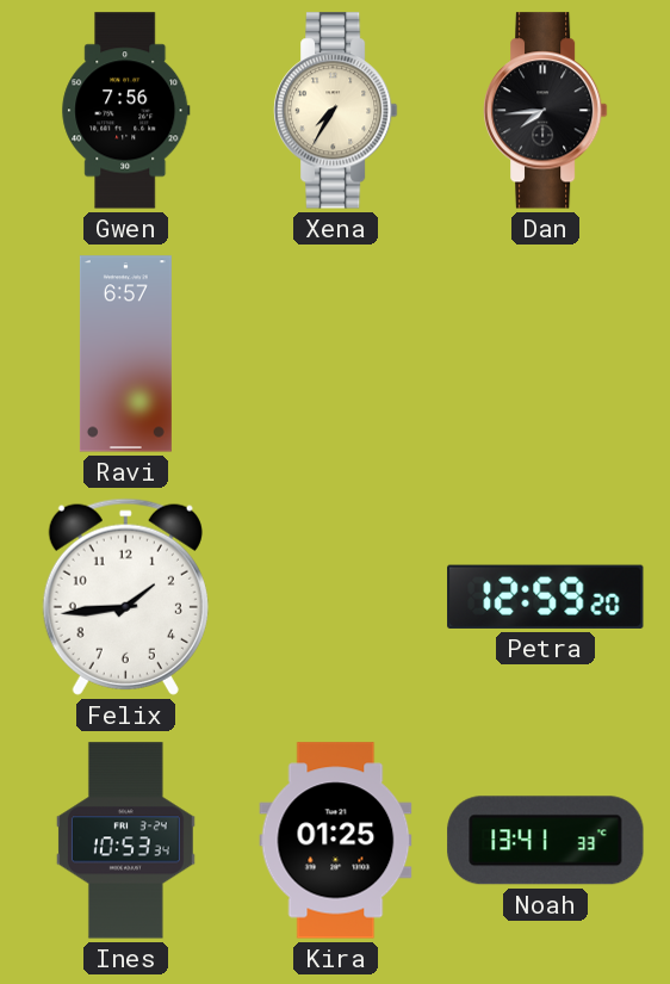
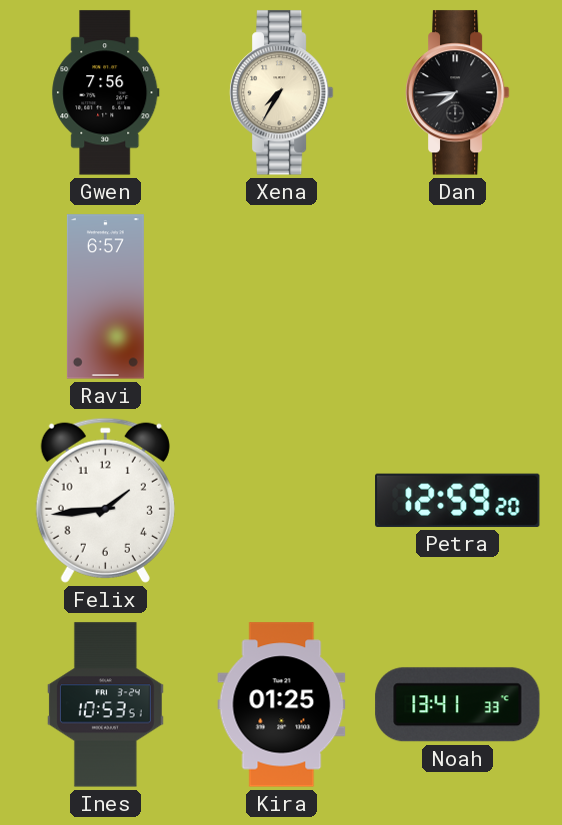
Ines: 10:53:34 -> 10:53:51 (105, 705)
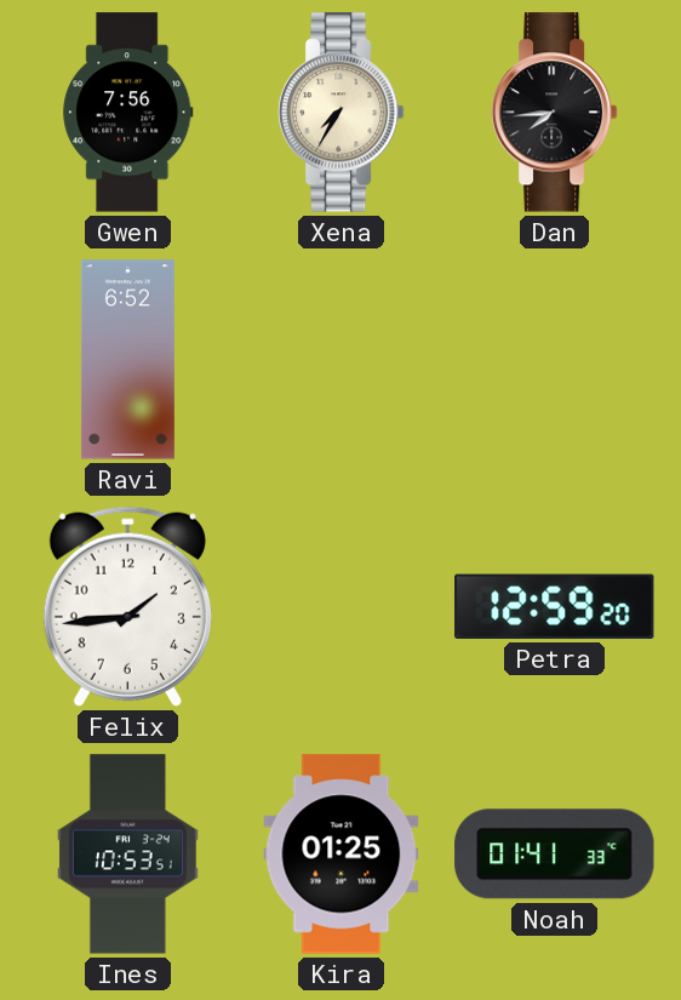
Ravi: 6:57 -> 6:52 (127, 360)
Noah: 13:41 -> 01:41 (555, 855)
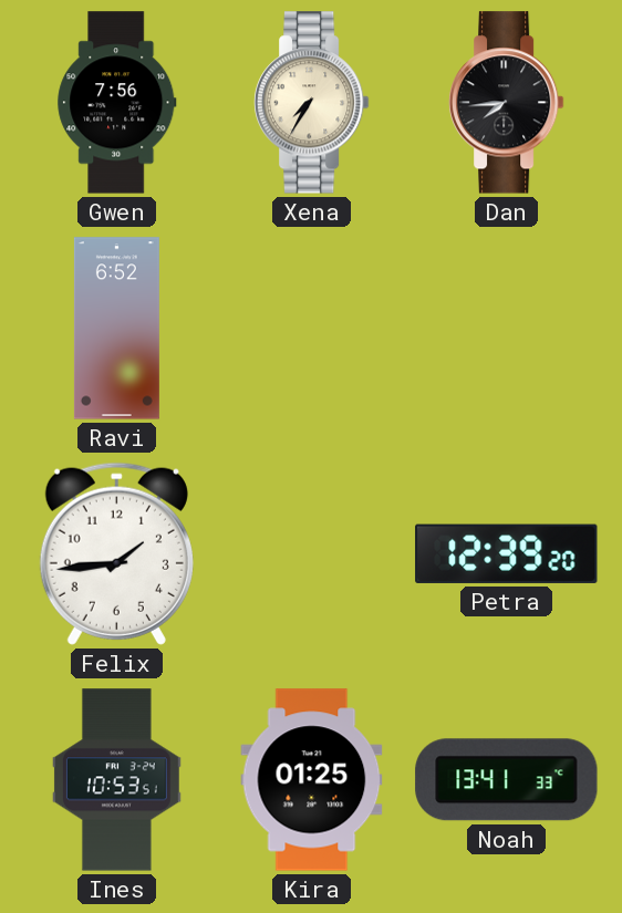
Petra: 12:59 -> 12:39 (507, 553)
Noah: 01:41 -> 13:41 (507, 780)
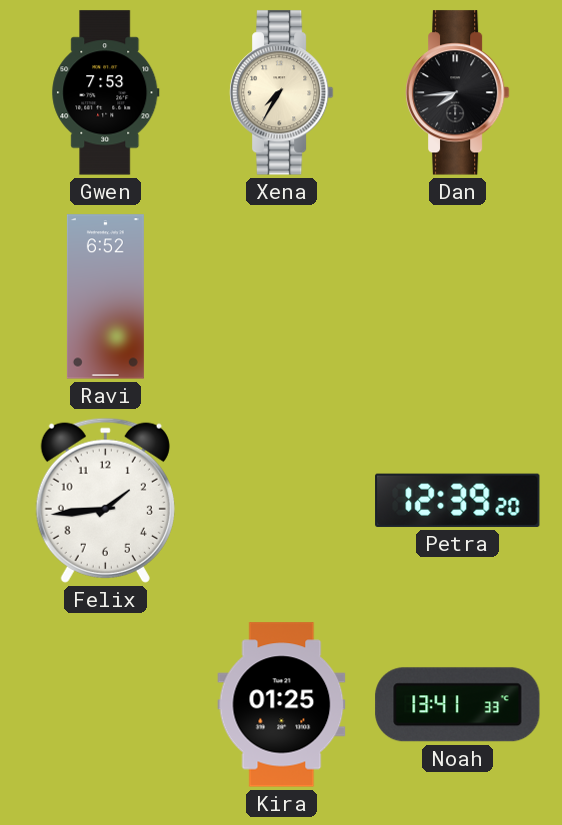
Gwen: 7:56 -> 7:53 (106, 93)
Ines: 10:53 -> none (116, 780)
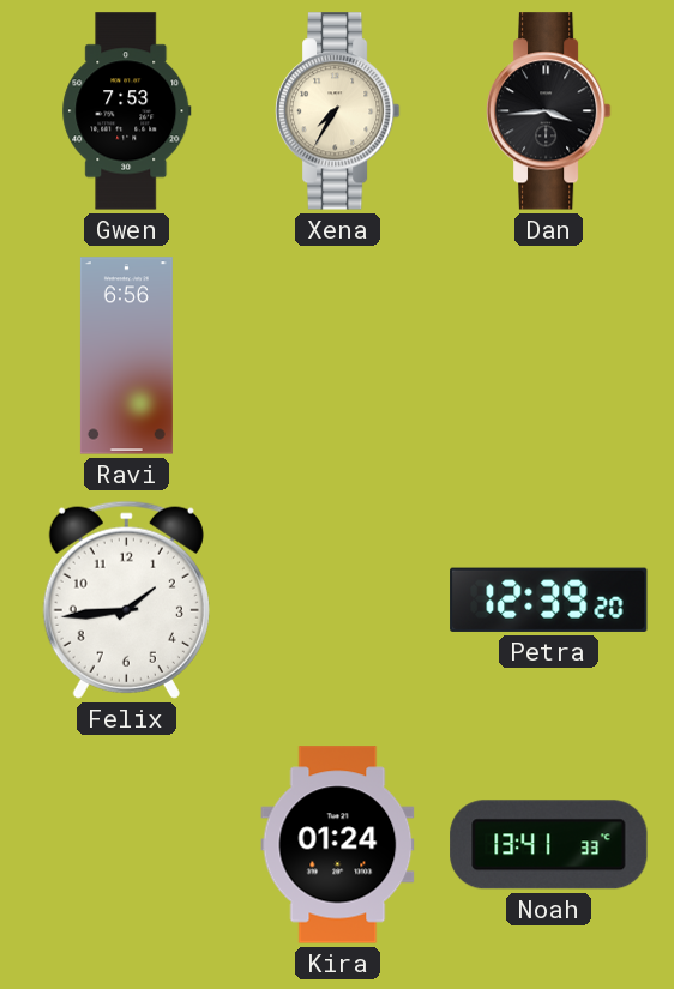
Dan: 7:44 -> 3:44 (548, 111)
Ravi: 6:52 -> 6:56 (126, 356)
Kira: 01:25 -> 01:24 (338, 845)
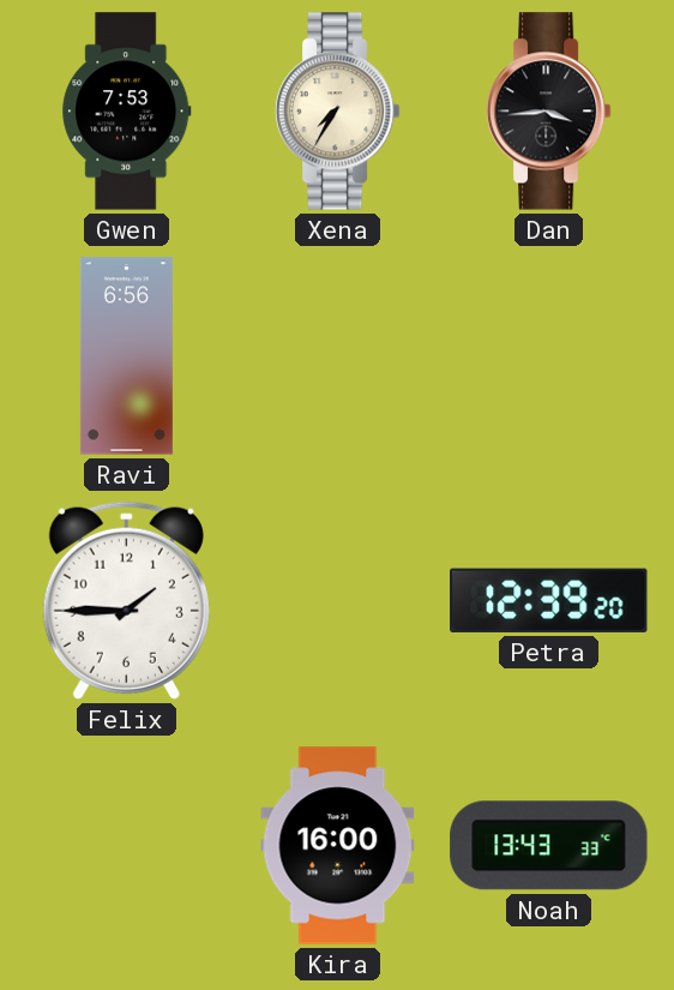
Felix: 1:44 -> 1:45 (126, 600)
Kira: 01:24 -> 16:00 (338, 846)
Noah: 13:41 -> 13:43 (549, 846)
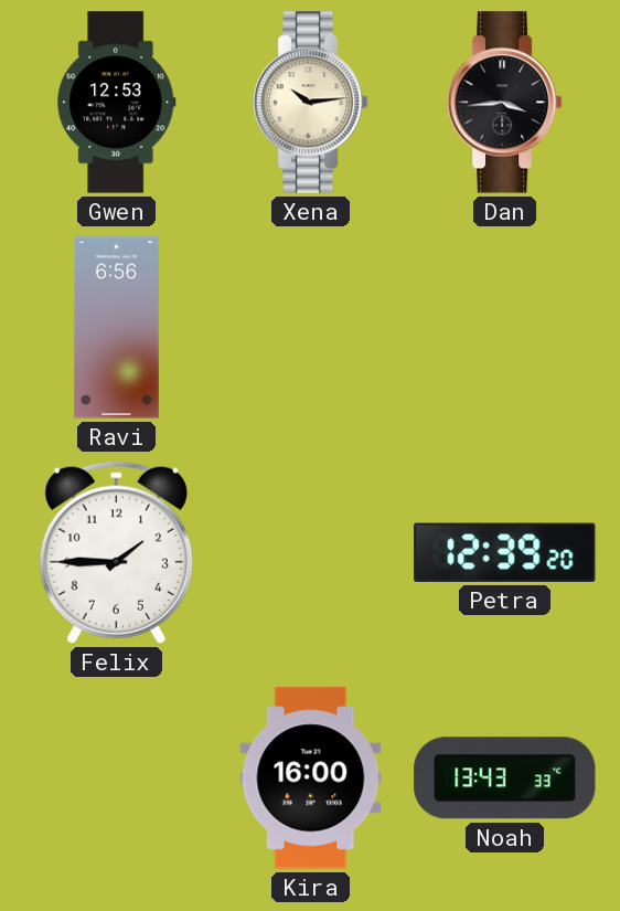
Gwen: 7:53 -> 12:53 (117, 103)
Xena: 7:35 -> 10:14 (310, 103)
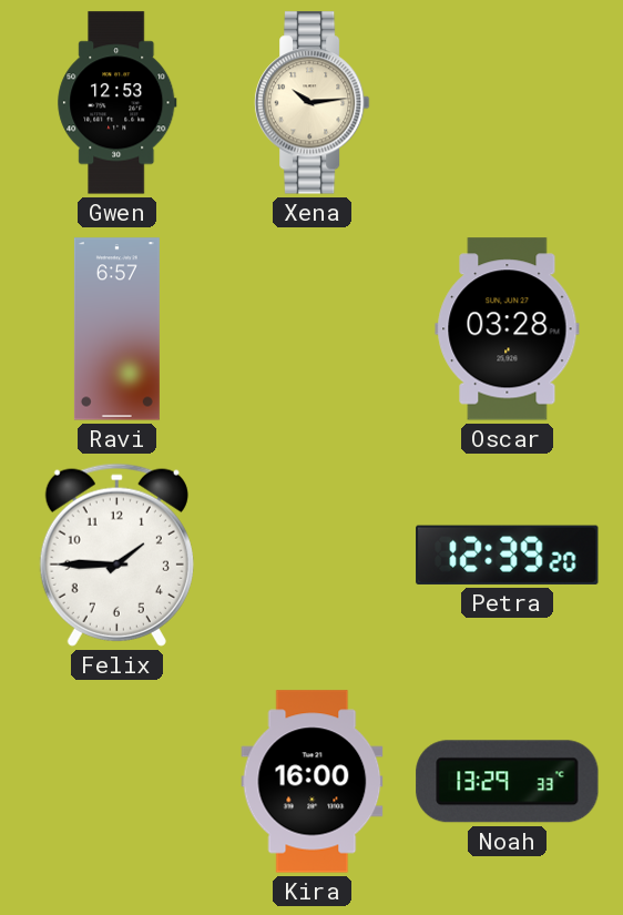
Dan: 3:44 -> none (504, 103)
Ravi: 6:56 -> 6:57 (116, 329)
Oscar: none -> 03:28 (508, 329)
Noah: 13:43 -> 13:29 (508, 782)
